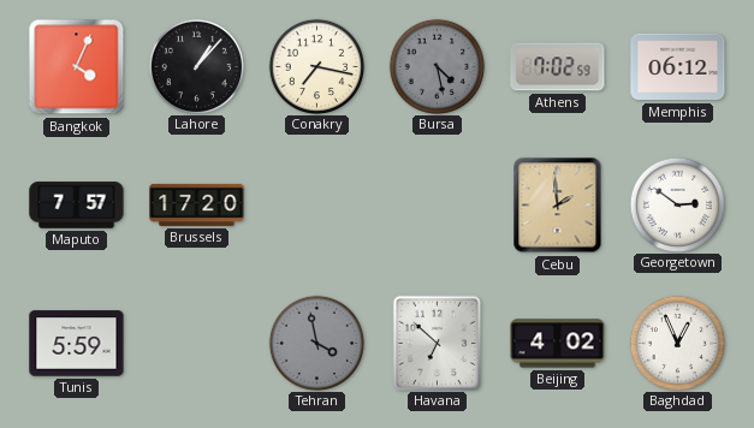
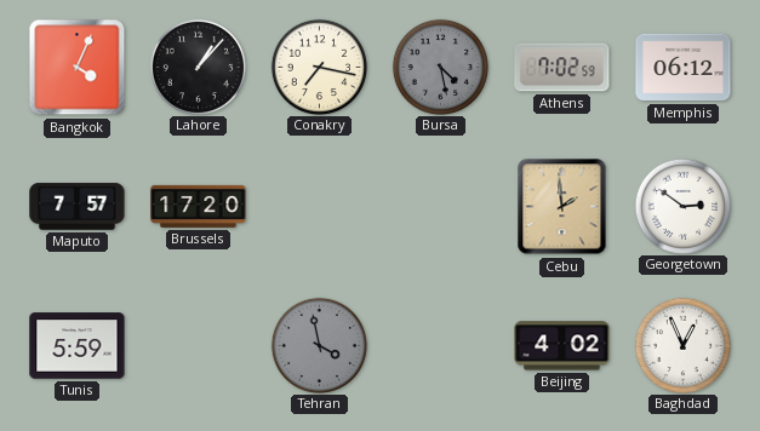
Havana: 6:52 -> none (437, 343)
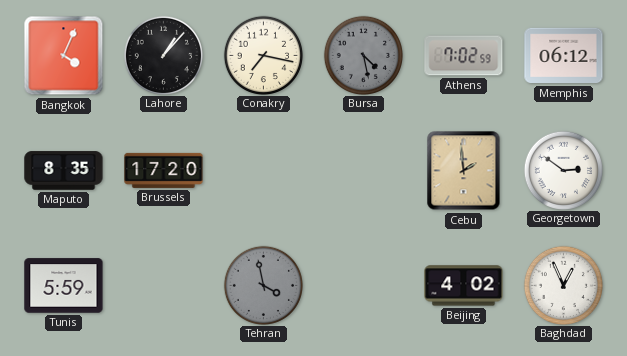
Maputo: 7:57 -> 8:35 (64, 171)
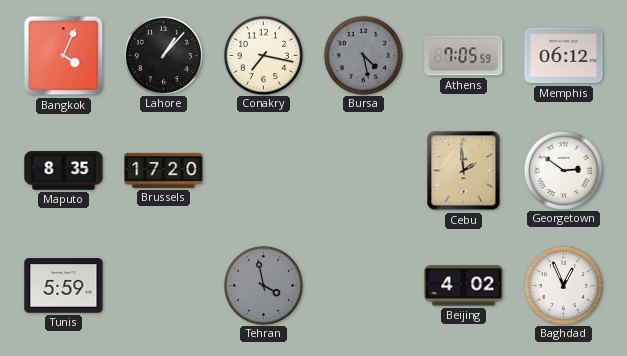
Athens: 7:02 -> 7:05 (464, 56)
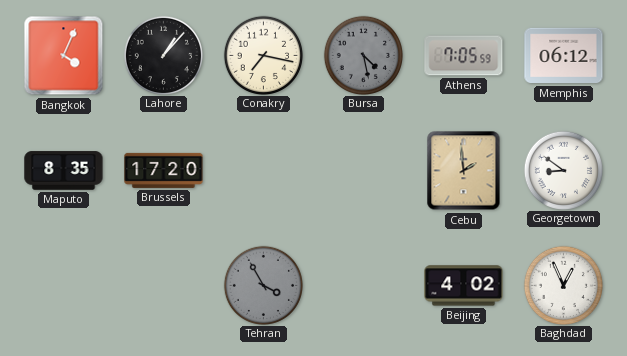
Georgetown: 2:51 -> 8:51 (563, 170)
Tunis: 5:59 -> none (64, 286)
Tehran: 3:58 -> 3:55 (263, 285)
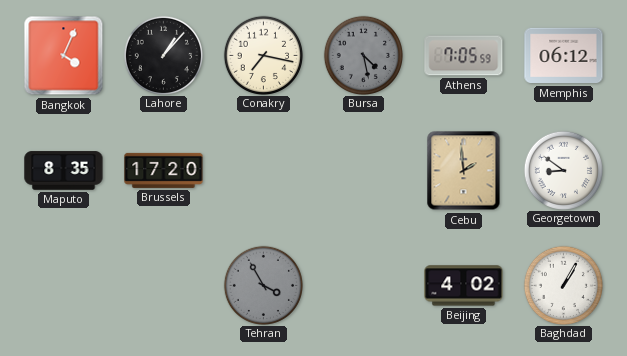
Baghdad: 12:56 -> 1:05 (563, 285)
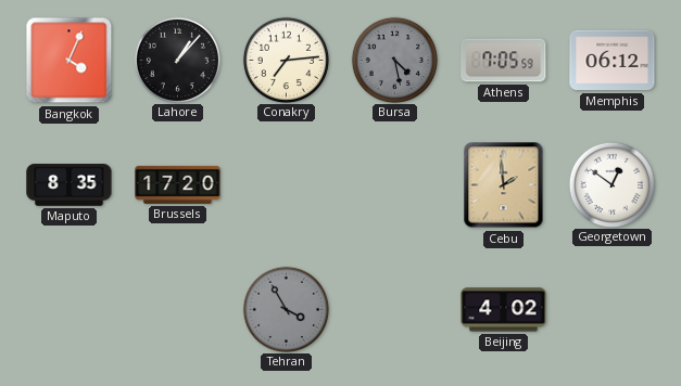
Conakry: 7:17 -> 7:14 (286, 60)
Georgetown: 8:51 -> 12:51 (611, 184)
Baghdad: 1:05 -> none (563, 285)
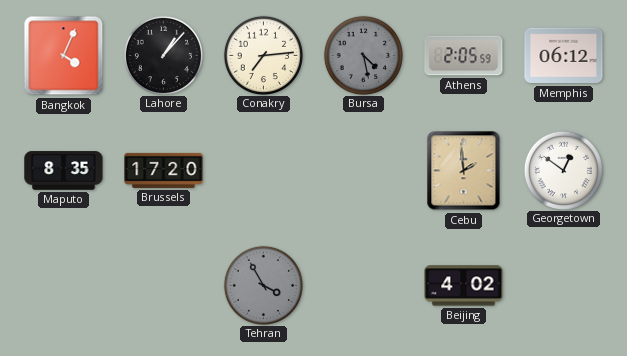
Athens: 7:05 -> 2:05 (464, 56)
